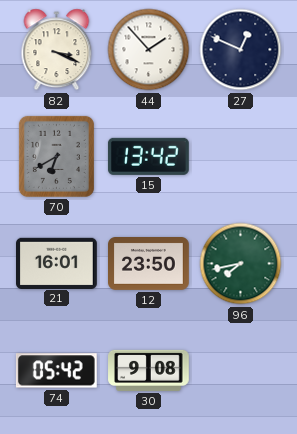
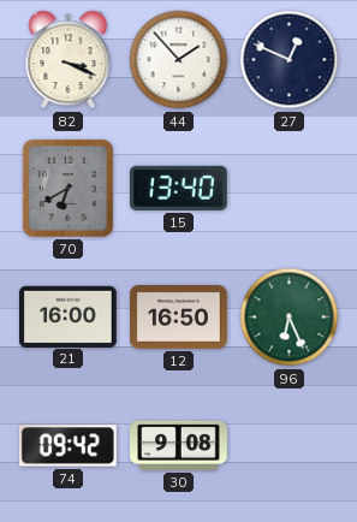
15: 13:42 -> 13:40 (178, 188)
21: 16:01 -> 16:00 (69, 316)
12: 23:50 -> 16:50 (179, 318)
96: 7:43 -> 6:26 (290, 318)
74: 05:42 -> 09:42 (67, 446)
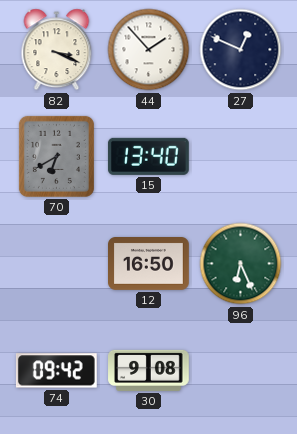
21: 16:00 -> none (69, 316)
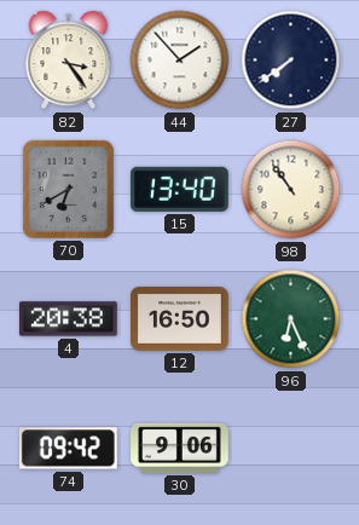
82: 3:19 -> 3:24 (69, 60)
27: 12:49 -> 7:39 (291, 60)
98: none -> 10:54 (291, 190)
4: none -> 20:38 (69, 319)
30: 9:08 -> 9:06 (180, 448)
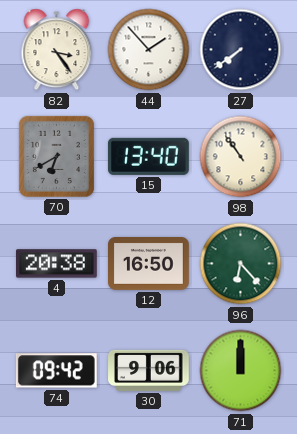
96: 6:26 -> 6:23 (241, 264)
71: none -> 12:00 (241, 371)
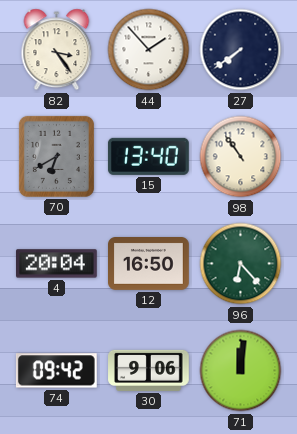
4: 20:38 -> 20:04 (57, 264)
71: 12:00 -> 12:01 (241, 371)
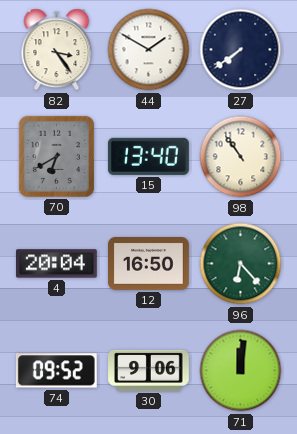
44: 1:53 -> 1:50 (149, 50)
74: 09:42 -> 09:52 (56, 371)
